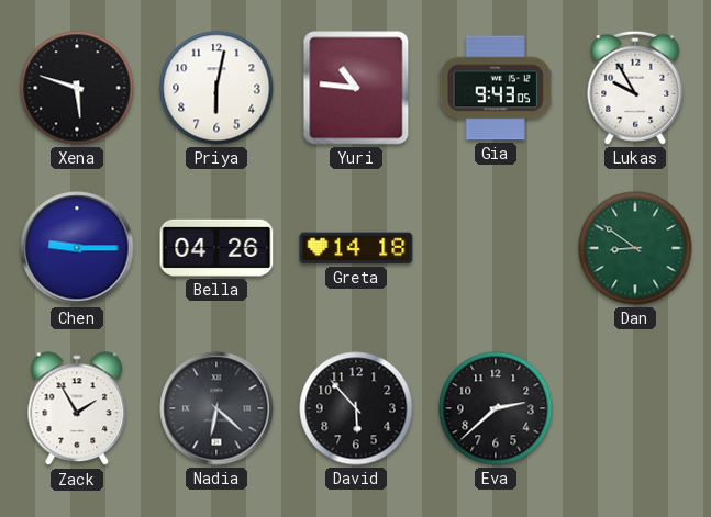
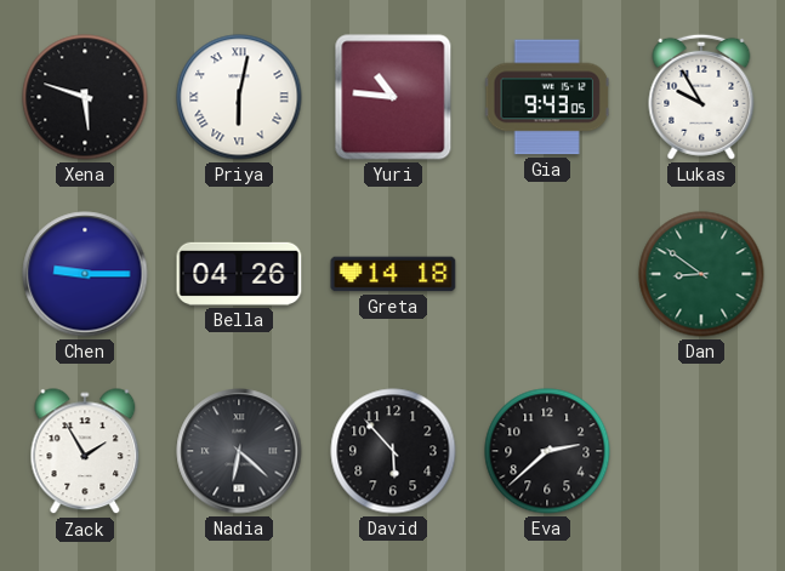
Priya numerals: Arabic -> Roman (239, 97)
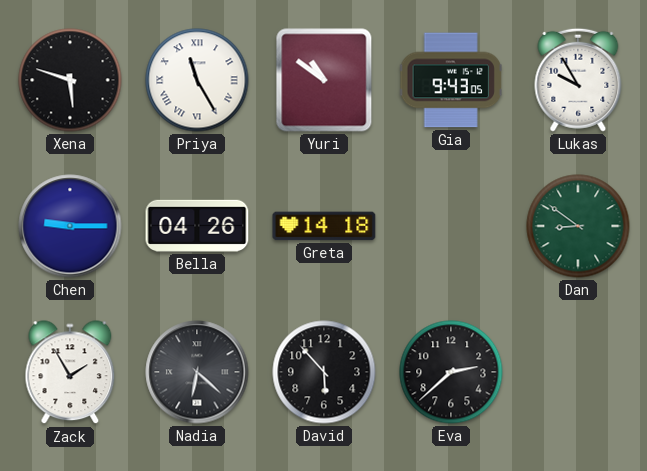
Priya: 6:02 -> 11:25 (197, 80)
Yuri: 10:46 -> 10:51 (324, 80)
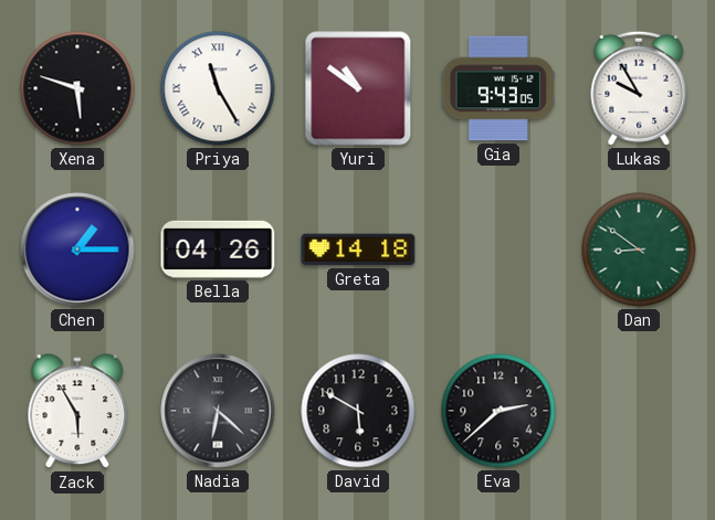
Chen: 9:15 -> 1:15 (77, 250)
Zack: 1:55 -> 5:55 (77, 412)
David: 5:53 -> 5:50 (358, 411)
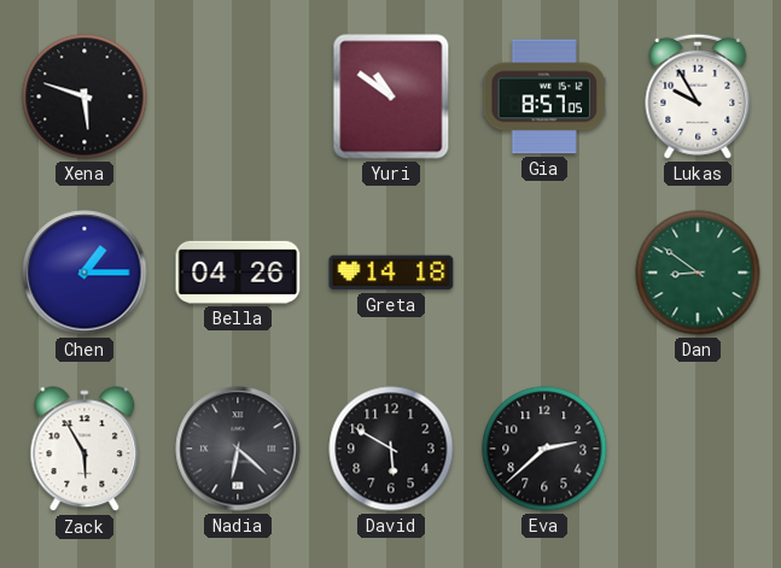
Priya: 11:25 -> none (218, 88)
Gia: 9:43 -> 8:57 (544, 96)
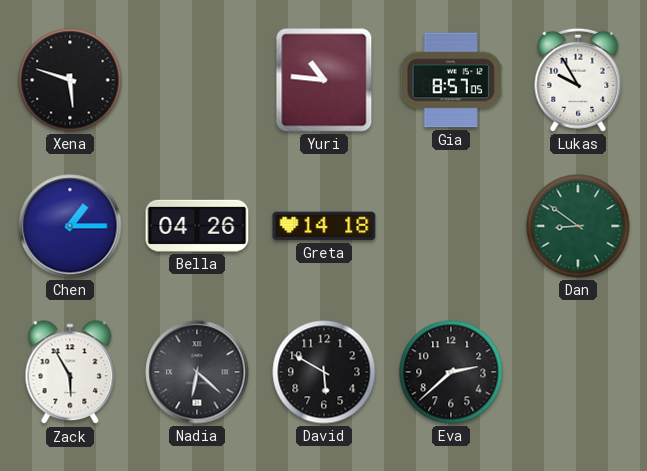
Yuri: 10:51 -> 10:46 (324, 80)
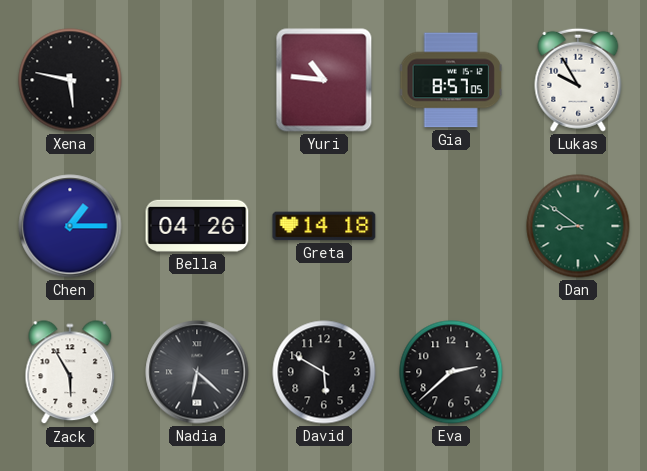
Xena: 5:48 -> 5:47 (70, 80)
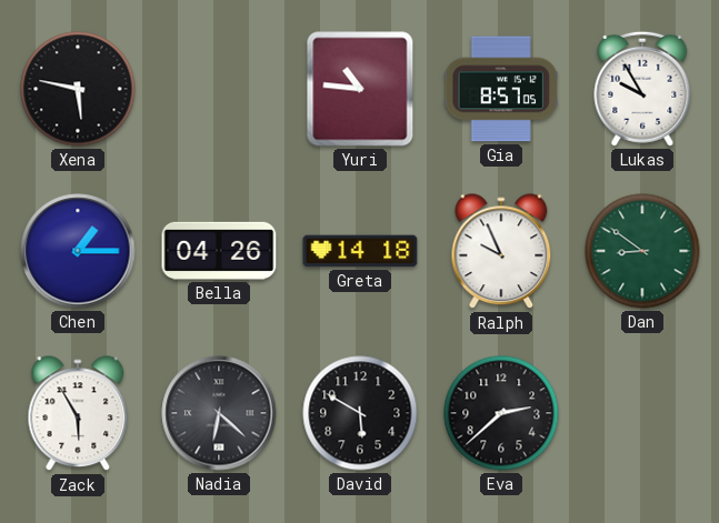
Ralph: none -> 9:56 (501, 252)
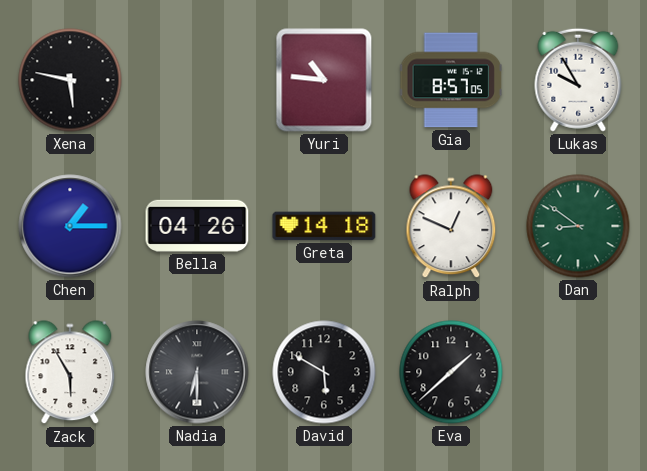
Ralph: 9:56 -> 12:49 (451, 227)
Nadia: 6:22 -> 6:30 (197, 372)
Eva: 2:38 -> 1:38 (451, 372)
